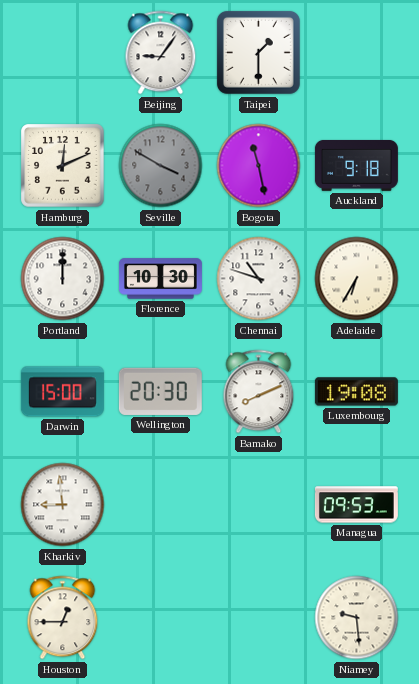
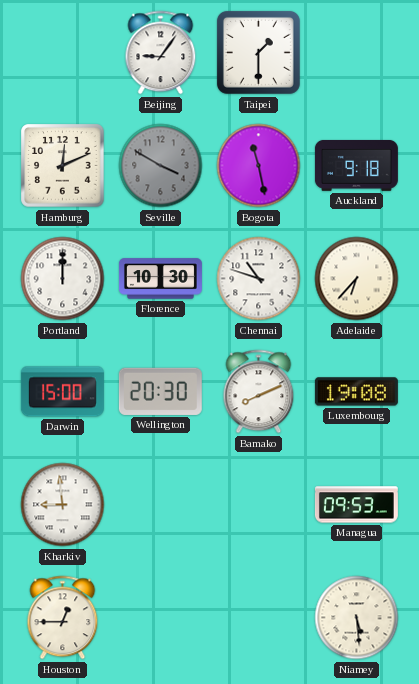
Adelaide: 6:35 -> 6:37 (357, 279)
Niamey: 9:29 -> 5:29 (357, 618)
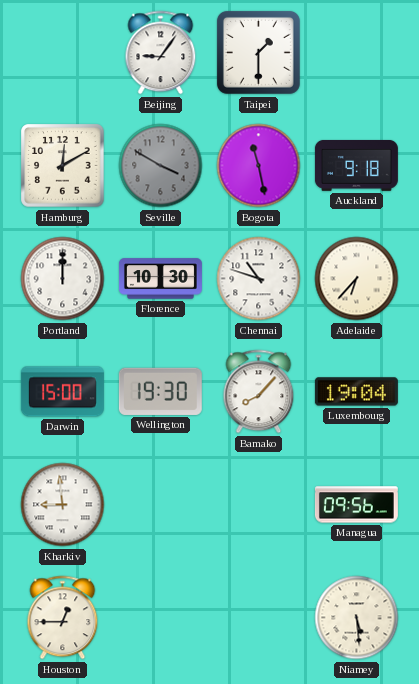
Hamburg: 12:11 -> 12:10 (63, 166)
Wellington: 20:30 -> 19:30 (160, 391)
Bamako: 8:11 -> 8:07 (259, 392)
Luxembourg: 19:08 -> 19:04 (356, 392)
Managua: 09:53 -> 09:56 (356, 505)
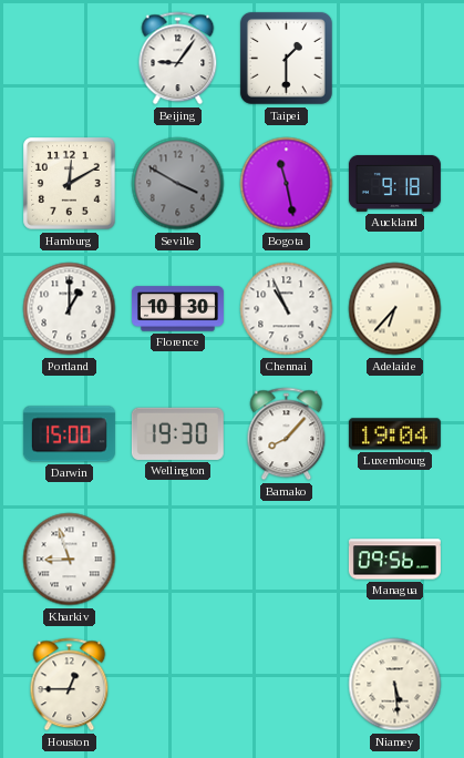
Portland: 12:00 -> 1:00 (70, 309)
Chennai: 10:48 -> 10:56 (287, 309)
Kharkiv: 8:59 -> 8:57 (70, 560)
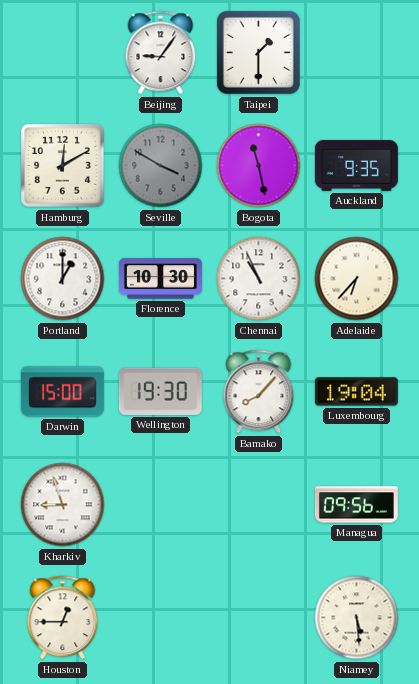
Auckland: 9:18 -> 9:35 (356, 165)
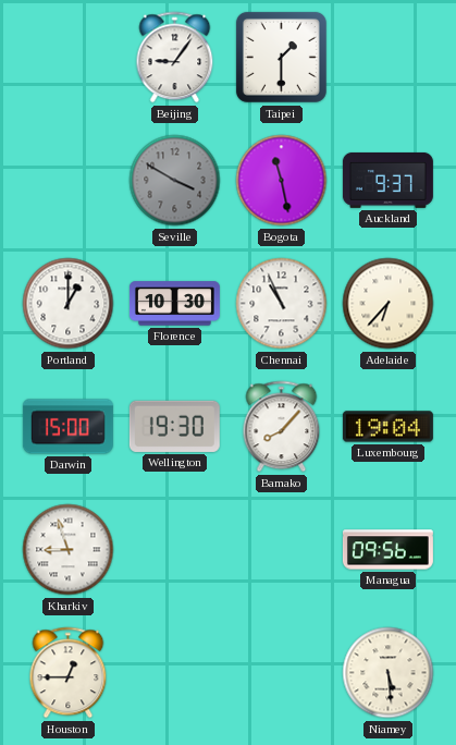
Hamburg: 12:10 -> none (63, 166)
Auckland: 9:35 -> 9:37 (387, 180)
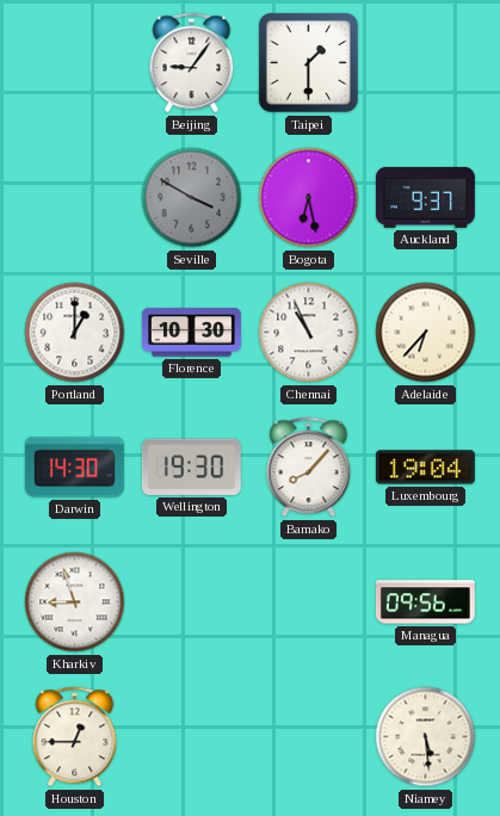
Bogota: 11:28 -> 6:28 (309, 198)
Darwin: 15:00 -> 14:30 (74, 468)
